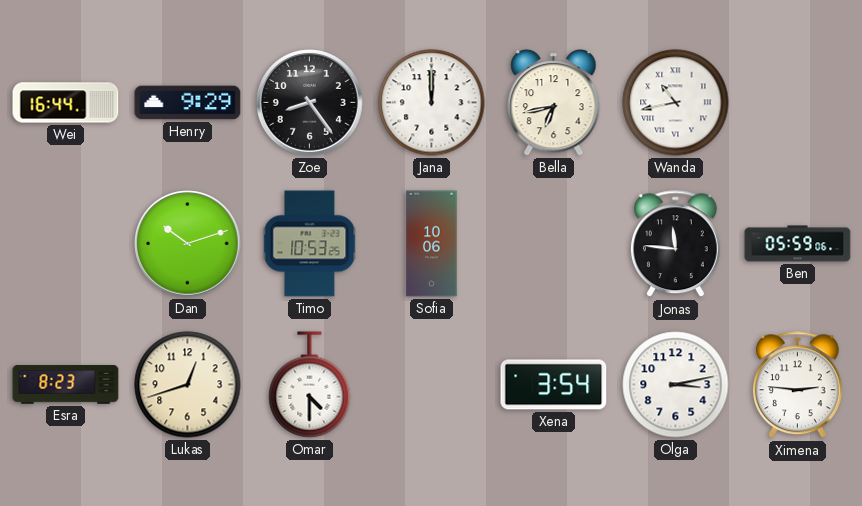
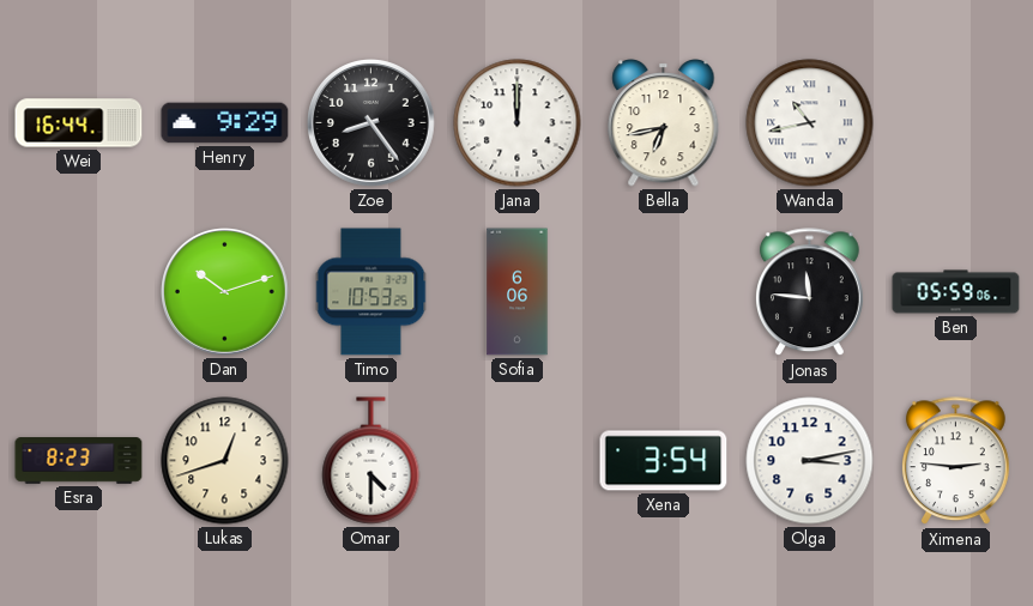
Sofia: 10:06 -> 6:06 (518, 292)
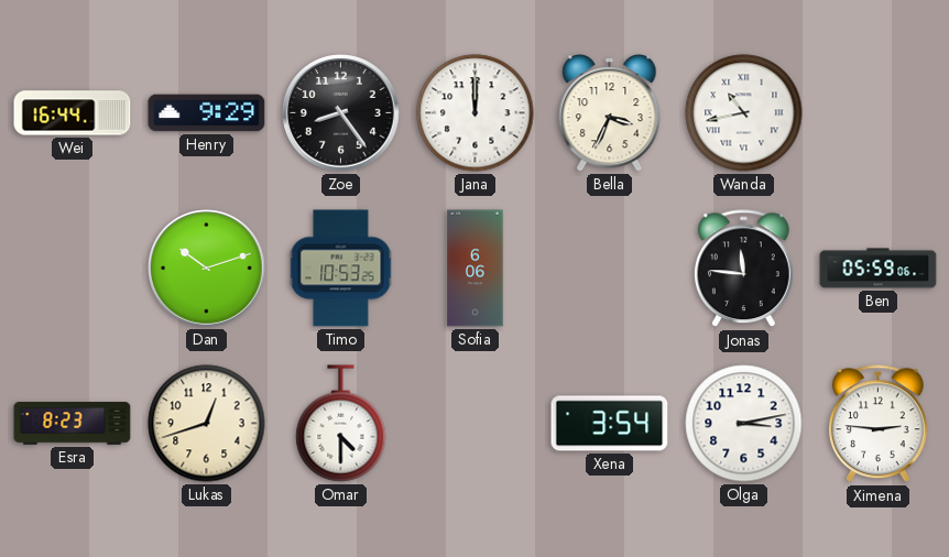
Bella: 6:43 -> 3:34 (610, 113)
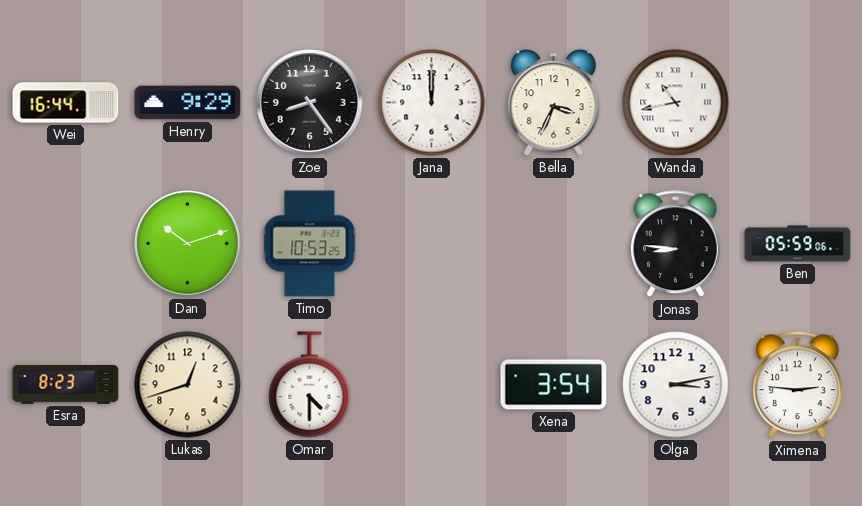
Sofia: 6:06 -> none (476, 269)
Jonas: 11:46 -> 8:46 (675, 244)
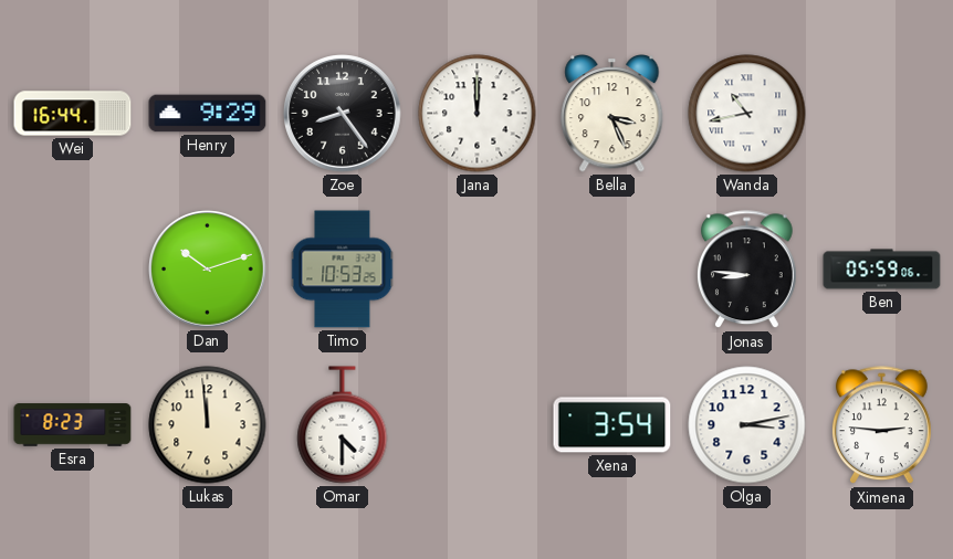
Bella: 3:34 -> 3:26 (612, 114)
Lukas: 12:42 -> 11:59 (208, 425)
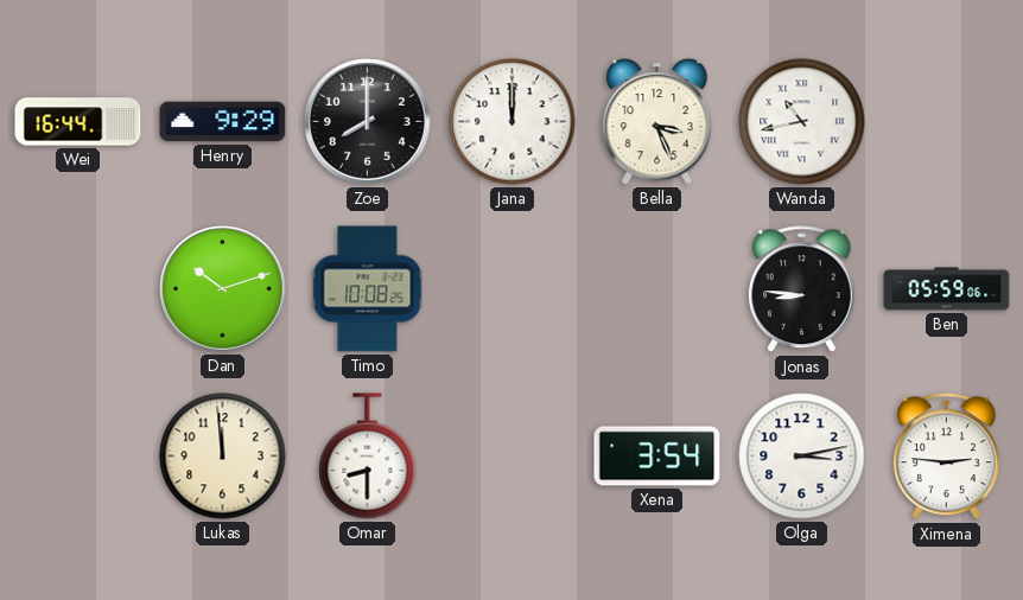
Zoe: 8:24 -> 8:00 (368, 122)
Timo: 10:53 -> 10:08 (368, 289)
Esra: 8:23 -> none (73, 425)
Omar: 4:30 -> 8:30 (368, 457)
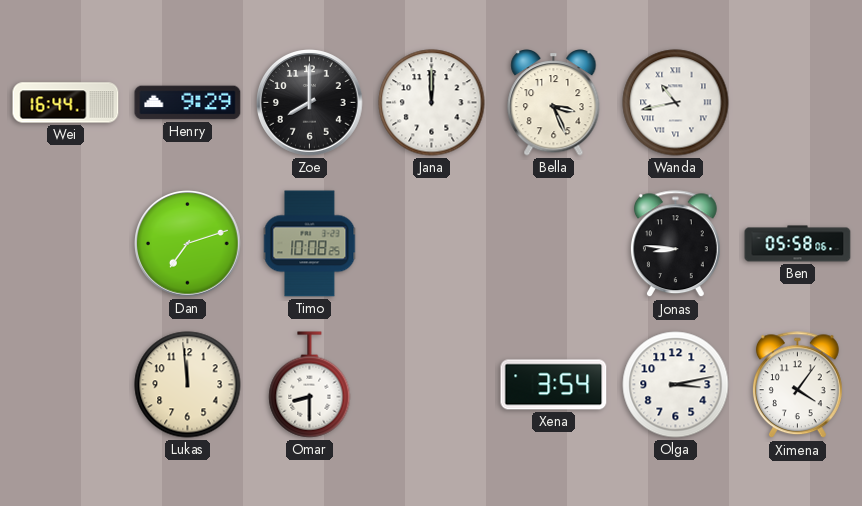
Dan: 10:12 -> 7:12 (188, 244)
Ben: 05:59 -> 05:58 (798, 244)
Ximena: 2:46 -> 4:06 (797, 385)
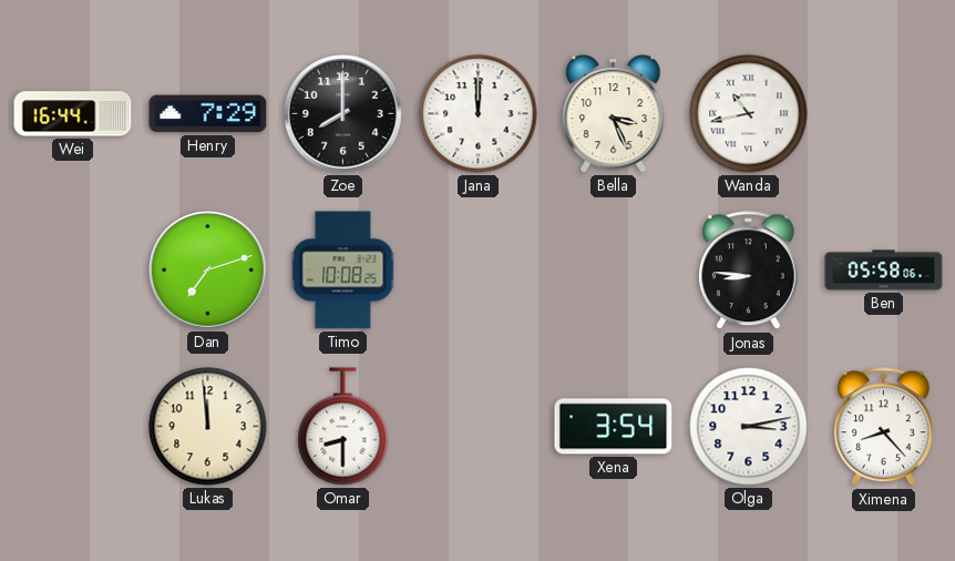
Henry: 9:29 -> 7:29 (208, 114)
Ximena: 4:06 -> 8:23 (883, 427)
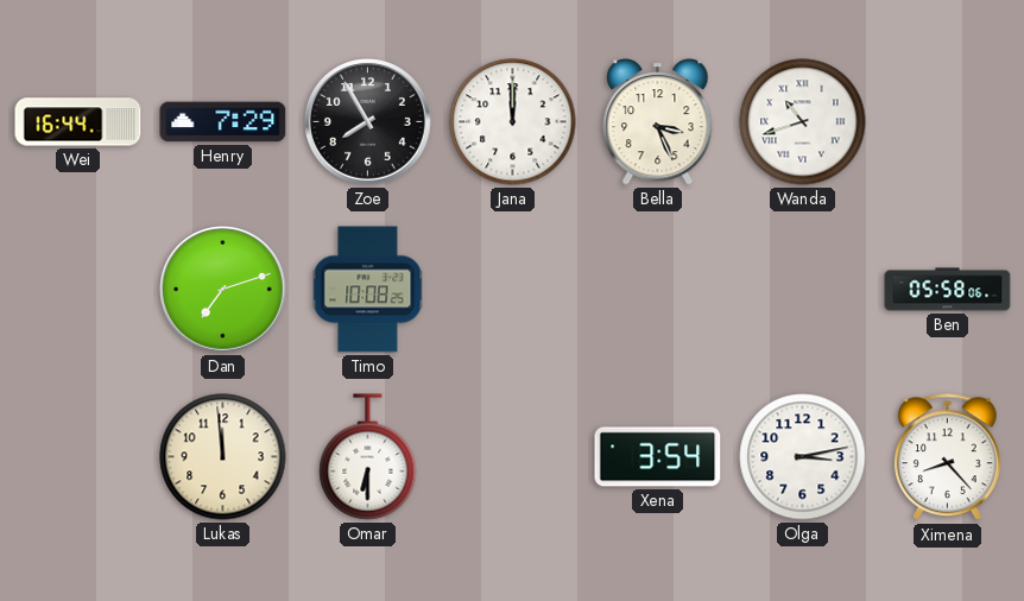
Zoe: 8:00 -> 7:55 (368, 122)
Wanda: 10:43 -> 10:42 (803, 122)
Jonas: 8:46 -> none (748, 271)
Omar: 8:30 -> 6:30 (368, 457)
